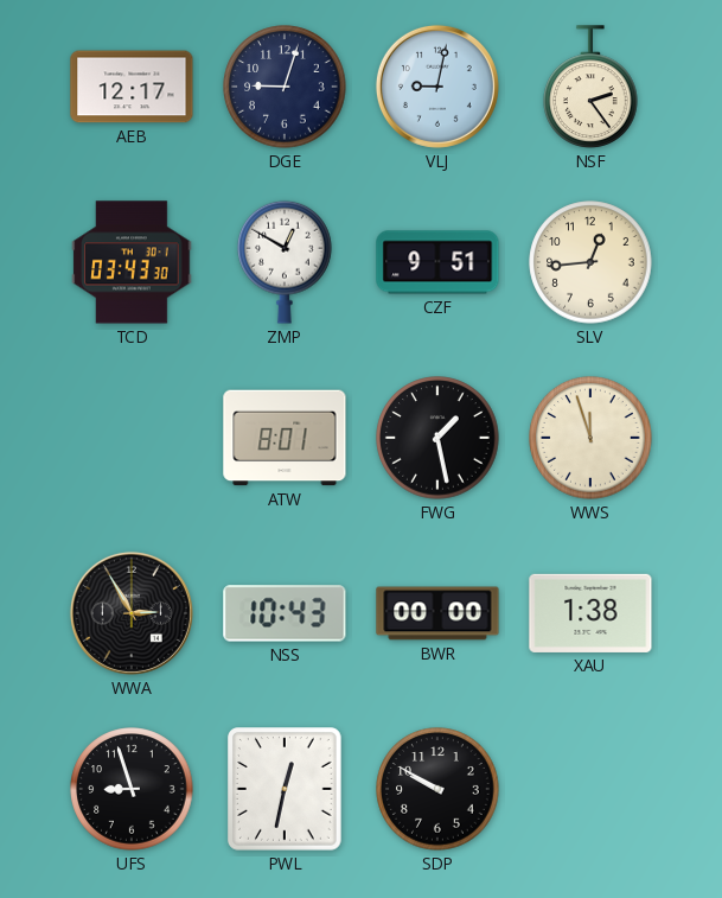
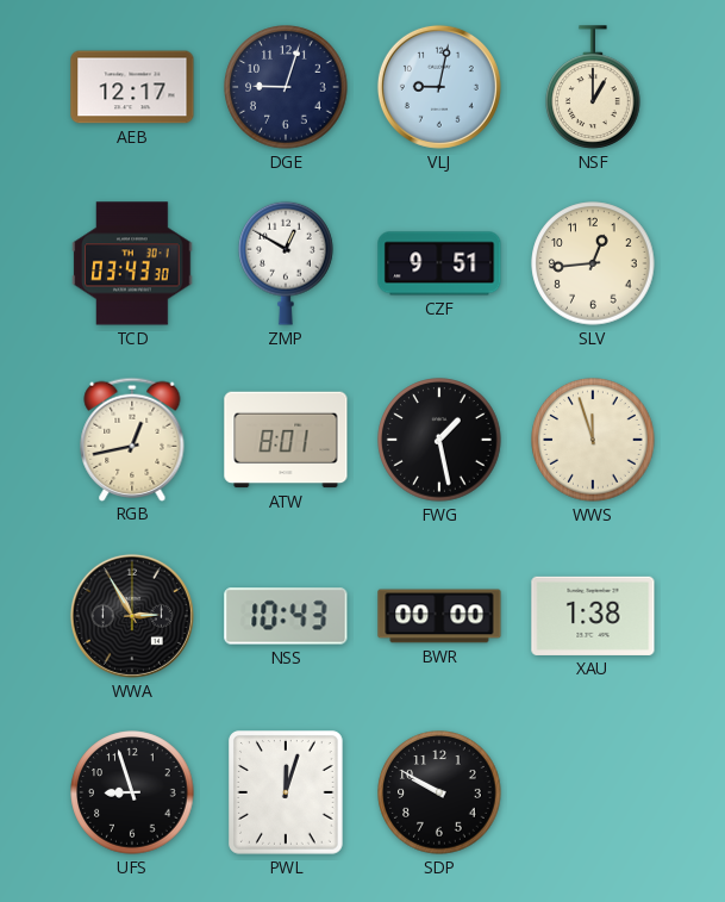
NSF: 2:24 -> 1:00 (593, 87)
RGB: none -> 12:43 (132, 438)
PWL: 12:32 -> 12:03 (287, 794)
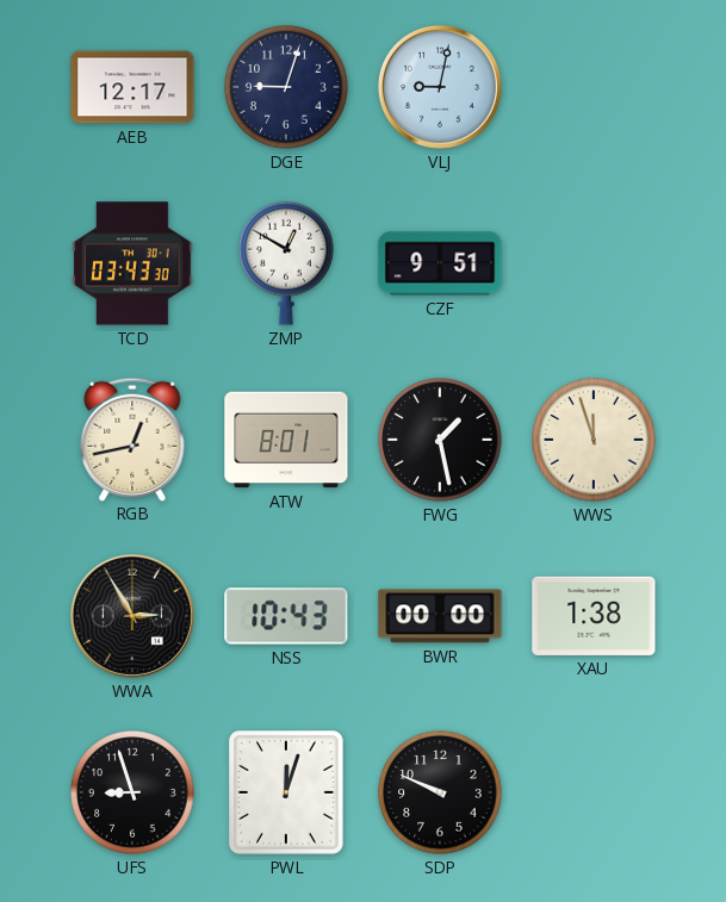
NSF: 1:00 -> none (593, 87)
SLV: 12:44 -> none (593, 263)
SDP: 9:50 -> 9:49 (440, 792)
